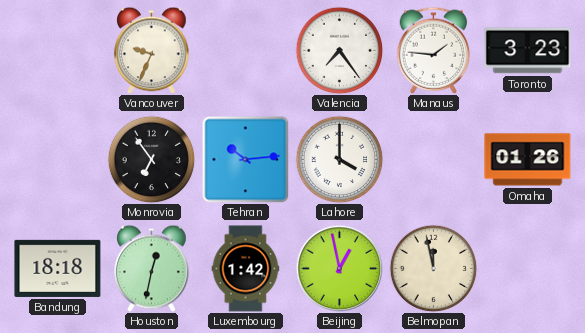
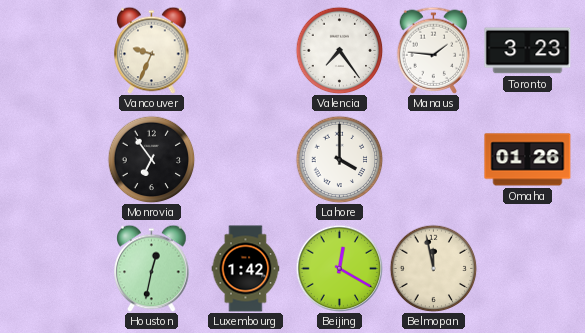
Tehran: 10:14 -> none (245, 159)
Bandung: 18:18 -> none (58, 268)
Beijing: 12:58 -> 12:20 (339, 268)
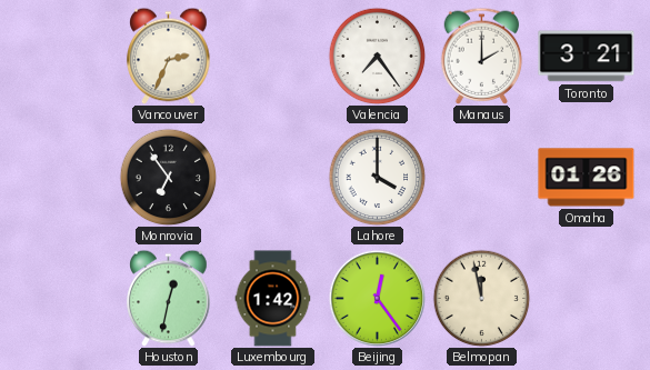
Vancouver: 9:34 -> 2:34 (169, 56)
Manaus: 1:46 -> 2:00 (482, 56)
Toronto: 3:23 -> 3:21 (587, 57)
Beijing: 12:20 -> 12:24 (377, 298)
